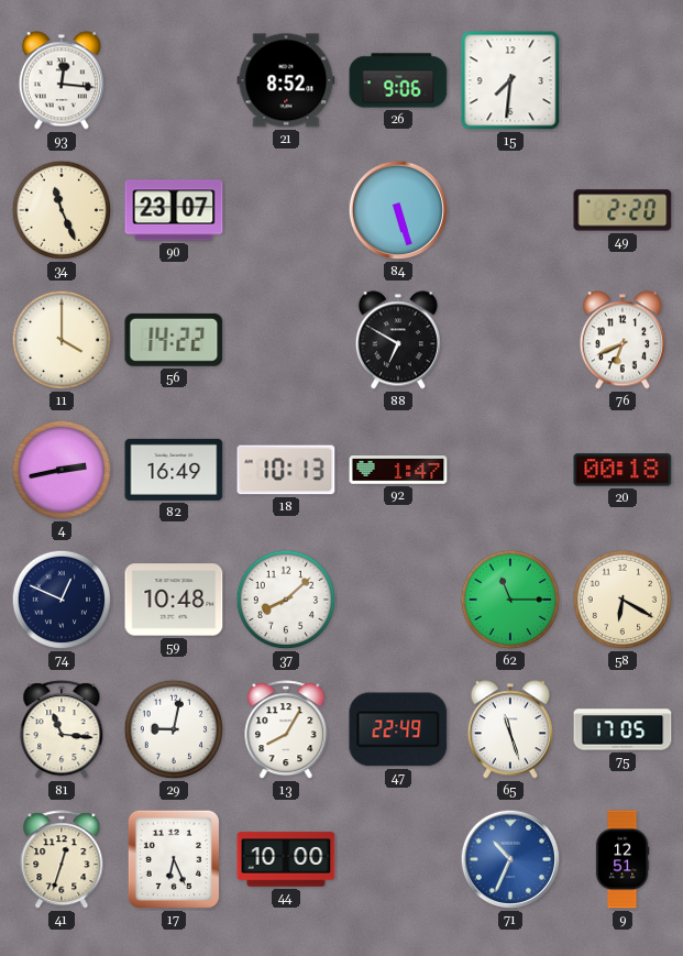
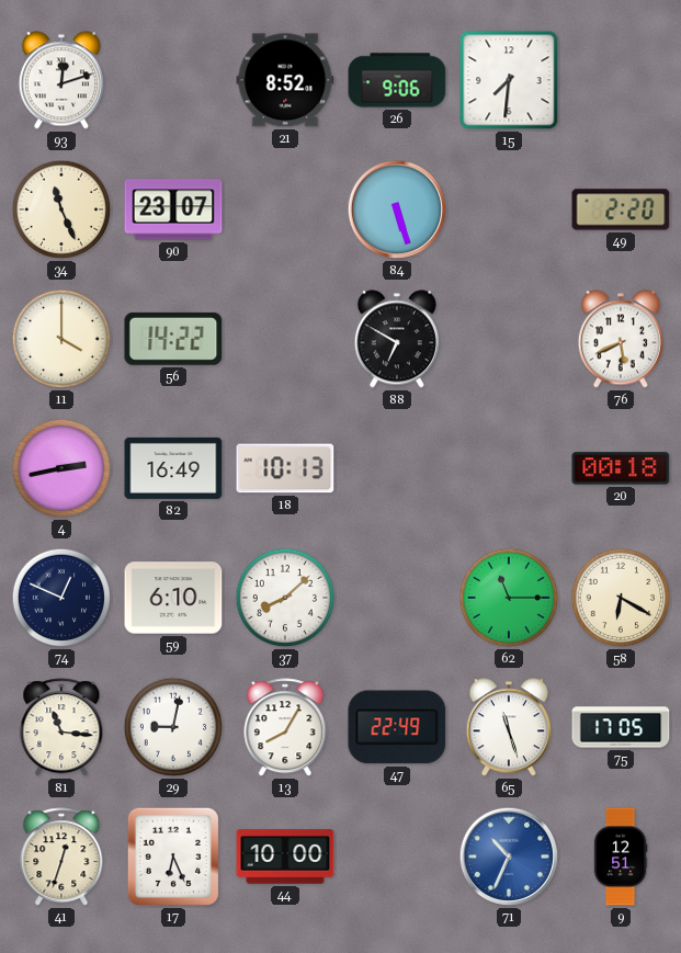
93: 12:16 -> 12:12 (61, 80)
76: 6:41 -> 5:41 (621, 339)
92: 1:47 -> none (398, 470)
59: 10:48 -> 6:10 (173, 598)
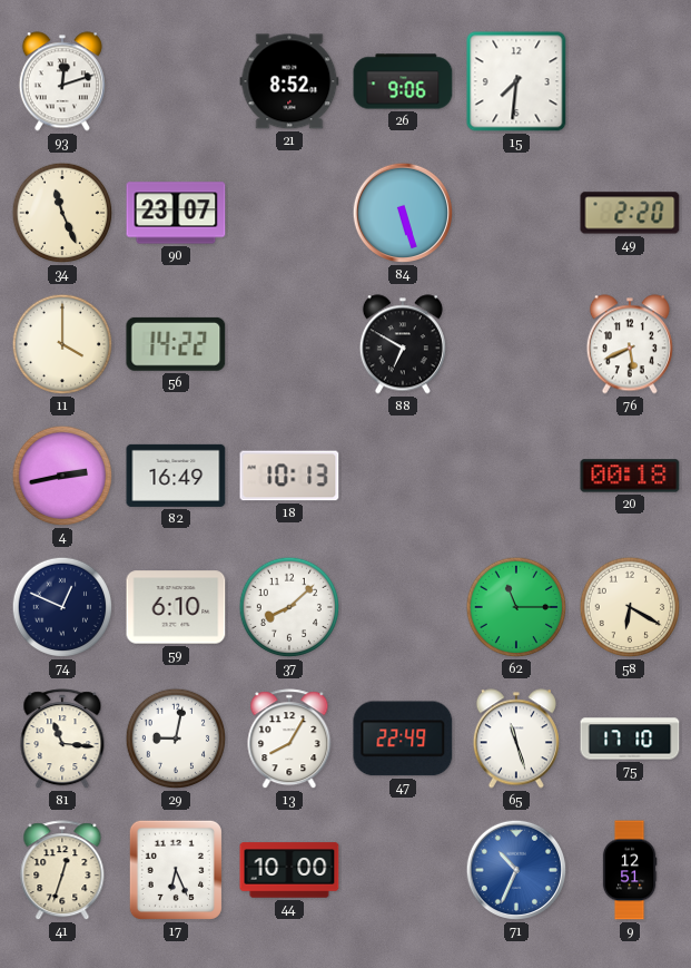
75: 17:05 -> 17:10 (630, 739)
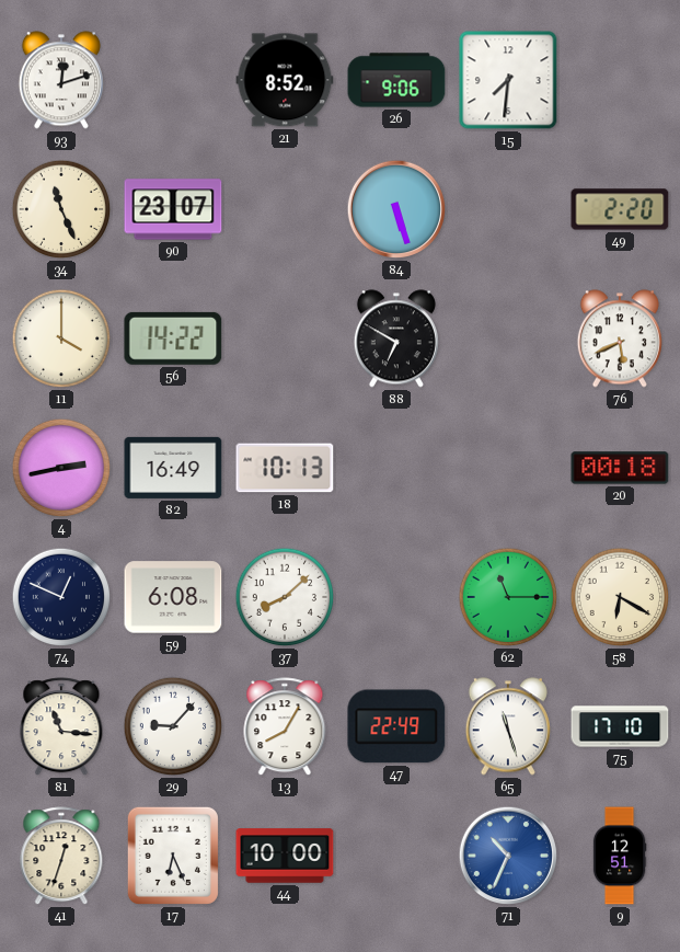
59: 6:10 -> 6:08 (173, 597)
29: 9:02 -> 9:07 (173, 726)
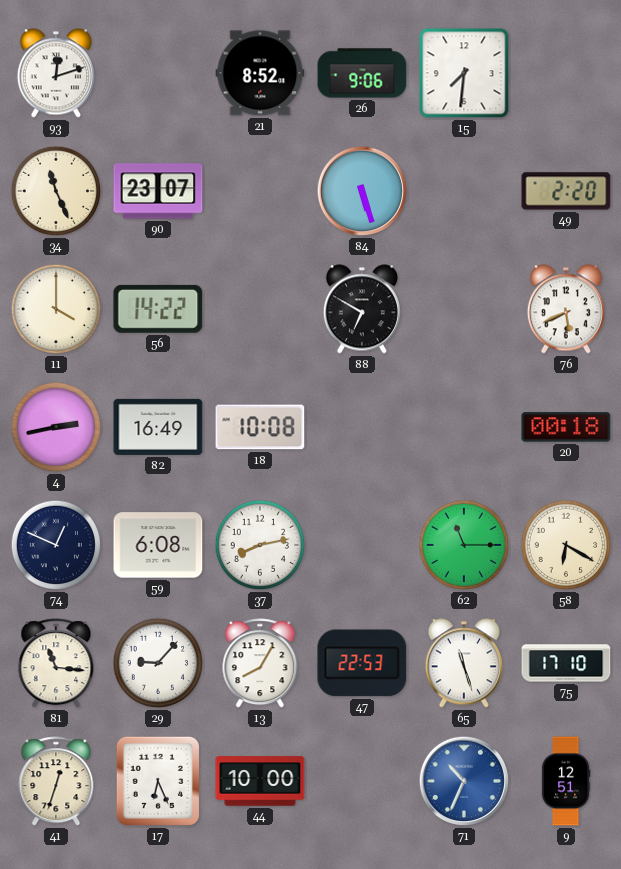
18: 10:13 -> 10:08 (260, 427)
37: 8:08 -> 8:13 (260, 545)
47: 22:49 -> 22:53 (362, 663)
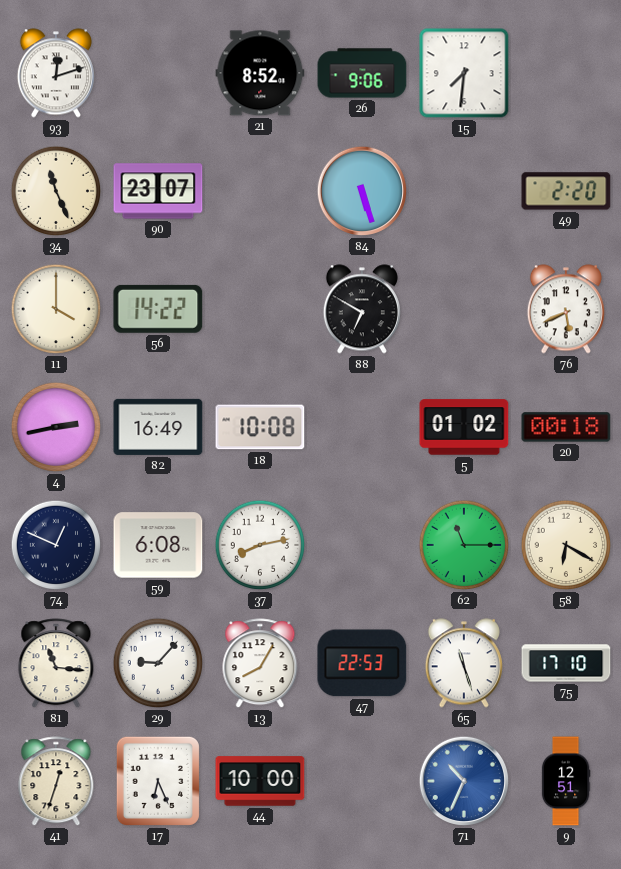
5: none -> 01:02 (464, 427)
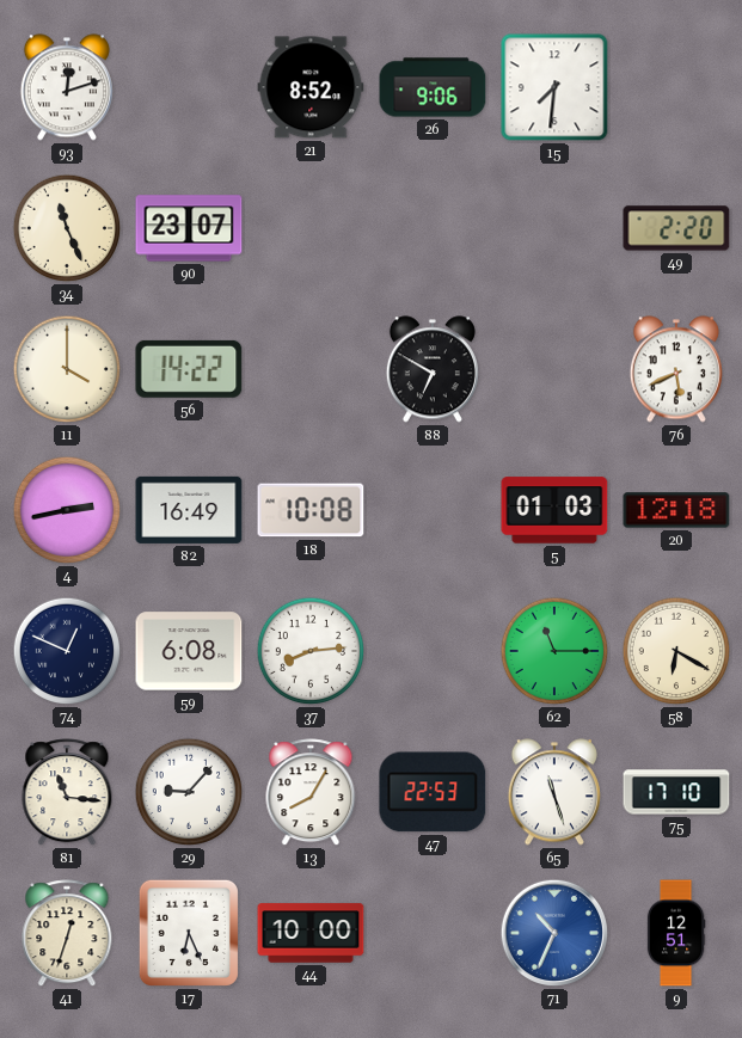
84: 5:27 -> none (362, 191)
5: 01:02 -> 01:03 (554, 510)
20: 00:18 -> 12:18 (676, 510)
37: 8:13 -> 8:14 (311, 651)
